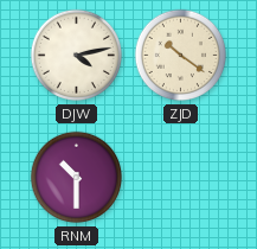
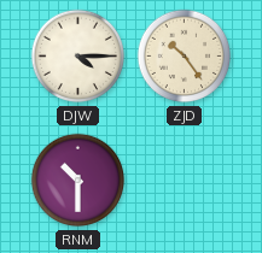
DJW: 4:13 -> 4:15 (78, 57)
ZJD: 10:21 -> 10:24 (185, 57)
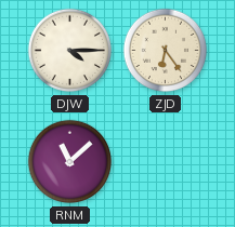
ZJD: 10:24 -> 6:24 (166, 51)
RNM: 10:30 -> 11:08 (70, 162)
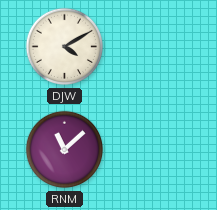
DJW: 4:15 -> 4:10 (65, 47)
ZJD: 6:24 -> none (166, 51)
